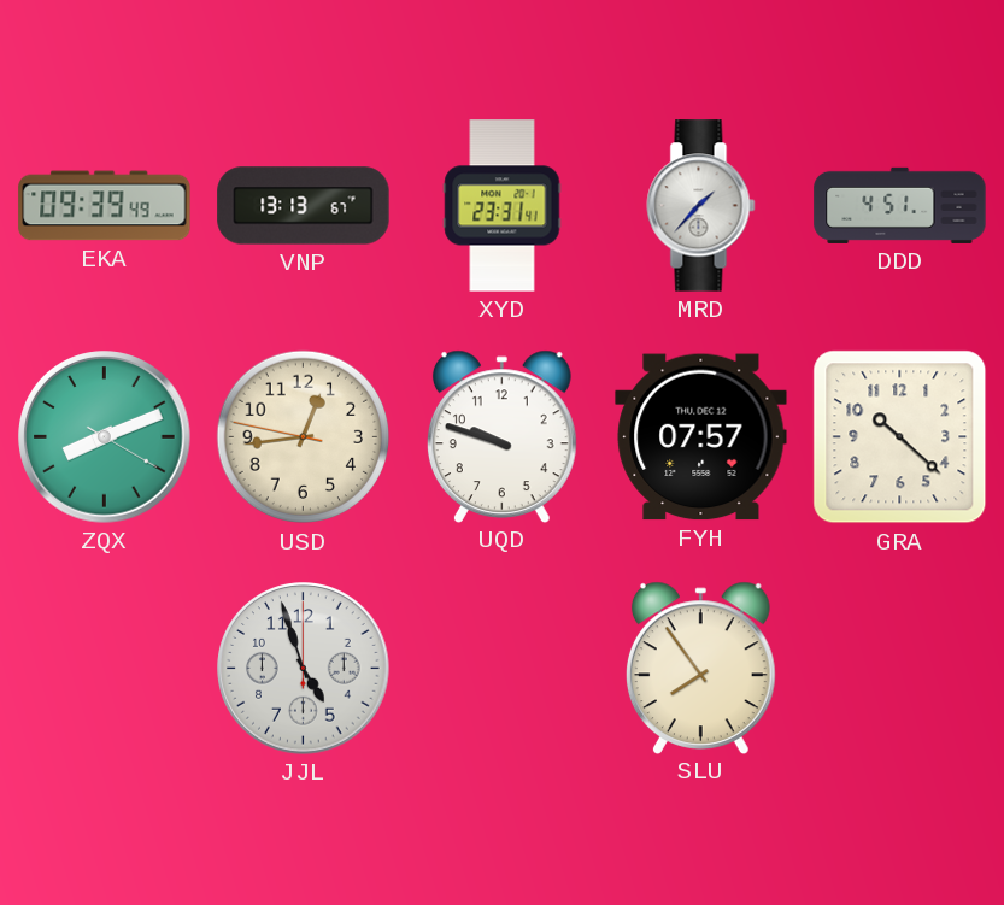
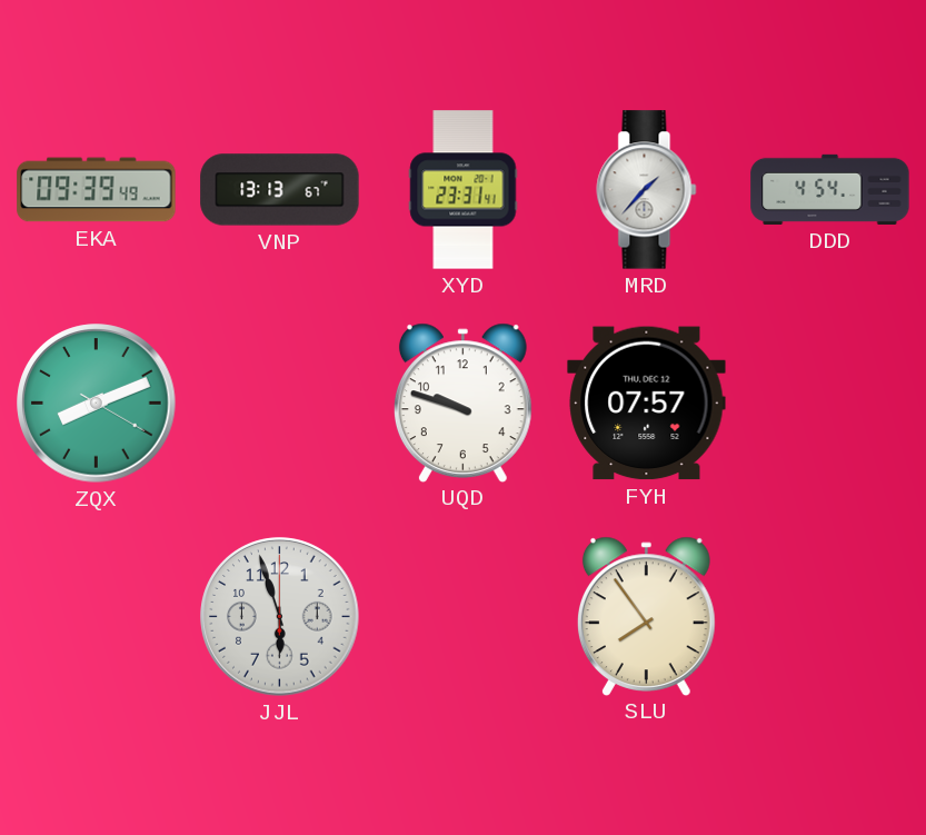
DDD: 4:51 -> 4:54 (830, 189)
USD: 12:43 -> none (304, 437)
GRA: 10:22 -> none (900, 437)
JJL: 4:57 -> 5:57 (280, 617)
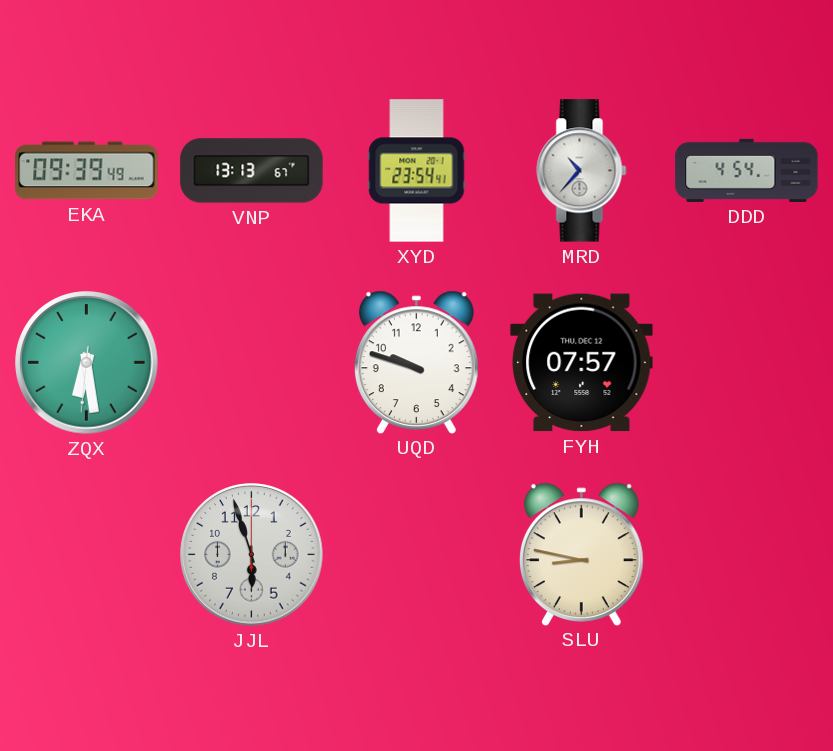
XYD: 23:31 -> 23:54 (417, 171)
MRD: 1:37 -> 10:37 (582, 171)
ZQX: 8:11 -> 6:28 (87, 363)
SLU: 7:54 -> 8:47 (581, 554)
